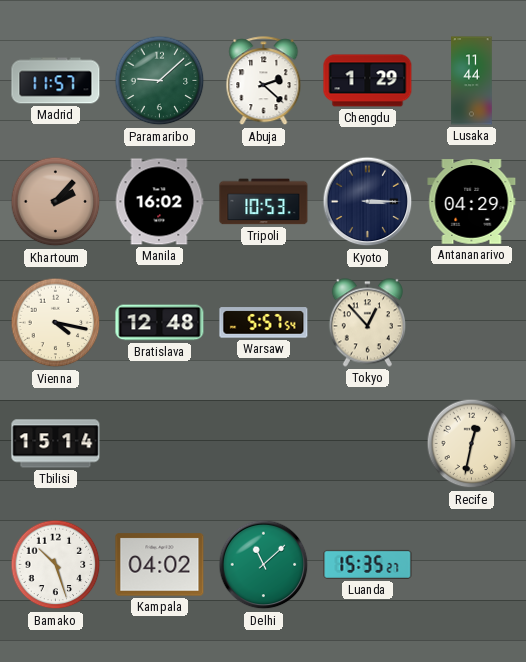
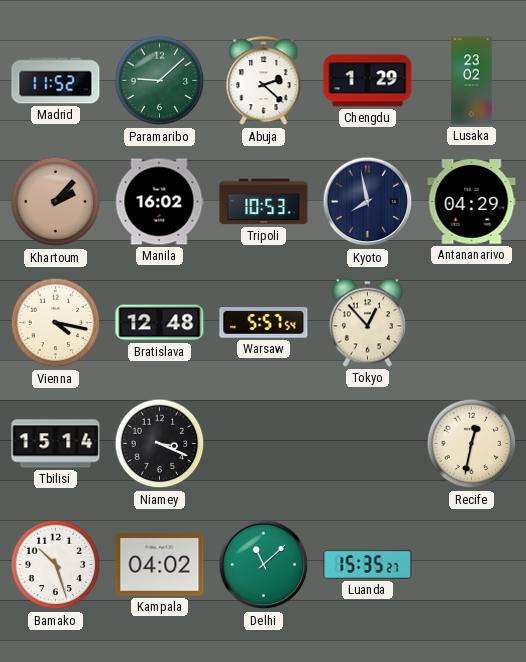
Madrid: 11:57 -> 11:52 (56, 81)
Lusaka: 11:44 -> 23:02 (472, 81)
Kyoto: 3:15 -> 7:58 (368, 202)
Niamey: none -> 3:19 (160, 444)
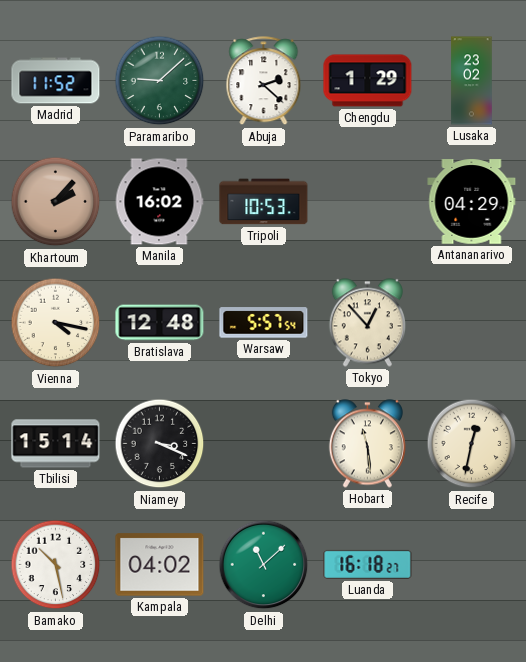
Kyoto: 7:58 -> none (368, 202)
Hobart: none -> 11:29 (367, 444)
Bamako: 10:27 -> 10:28 (56, 565)
Luanda: 15:35 -> 16:18 (368, 564)
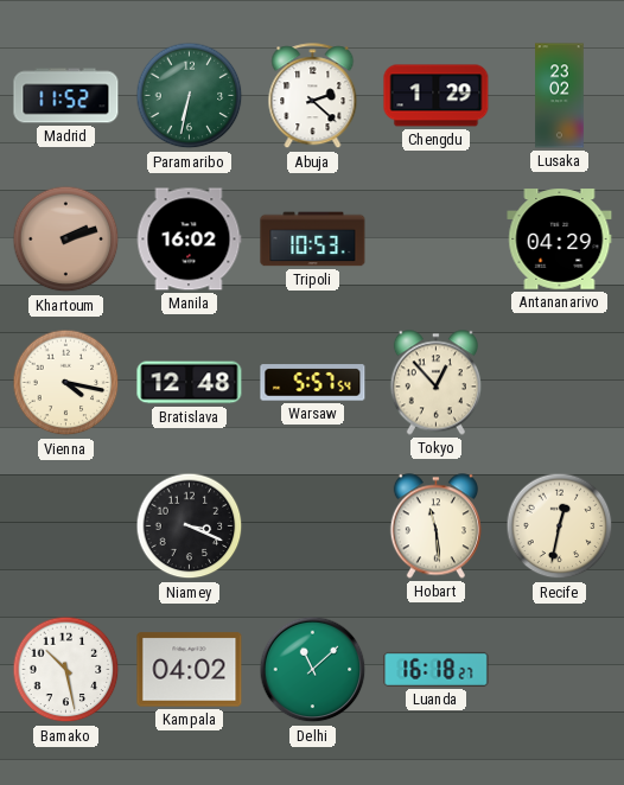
Paramaribo: 9:08 -> 6:32 (190, 96)
Khartoum: 2:07 -> 2:12 (66, 240)
Tbilisi: 15:14 -> none (56, 444)
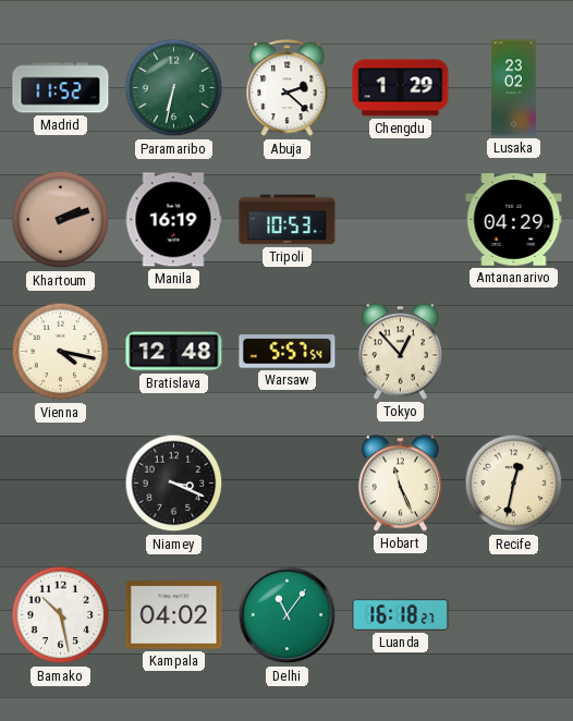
Manila: 16:02 -> 16:19 (173, 220)
Hobart: 11:29 -> 11:26 (400, 484)
Delhi: 11:08 -> 11:06 (288, 615)
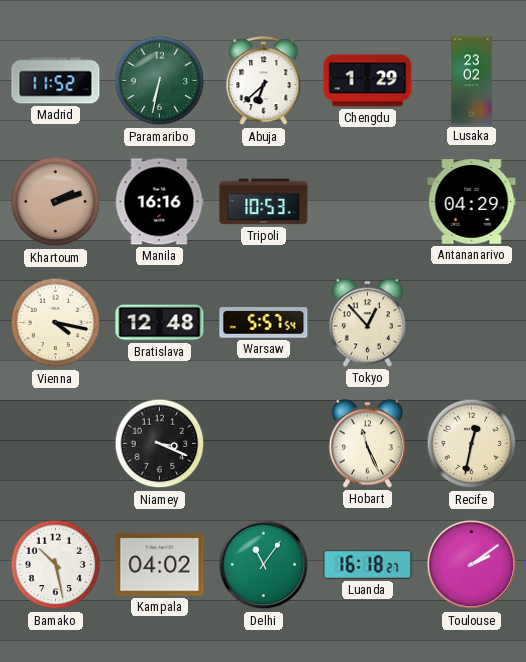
Abuja: 2:22 -> 6:38 (264, 81)
Manila: 16:19 -> 16:16 (159, 202)
Toulouse: none -> 2:09 (472, 565)
